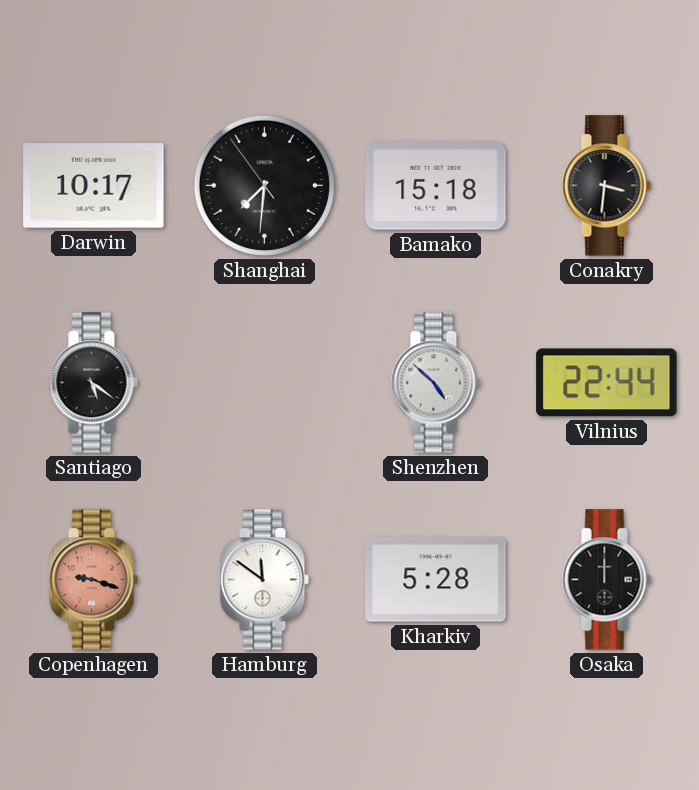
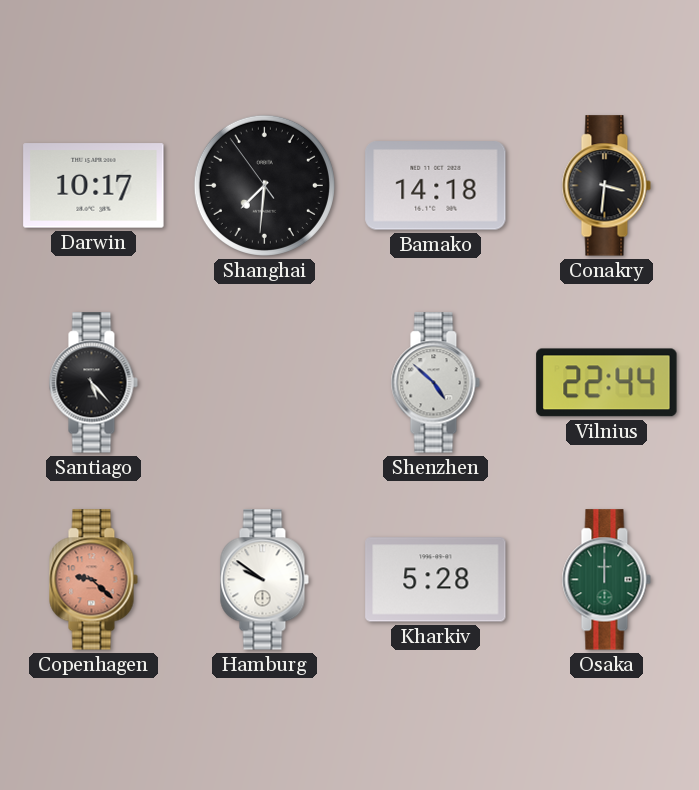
Bamako: 15:18 -> 14:18 (436, 186)
Santiago: 5:21 -> 5:23 (93, 383)
Copenhagen: 9:18 -> 9:22 (93, 580)
Hamburg: 11:51 -> 9:51 (264, 580)
Osaka dial: black -> green (606, 580)
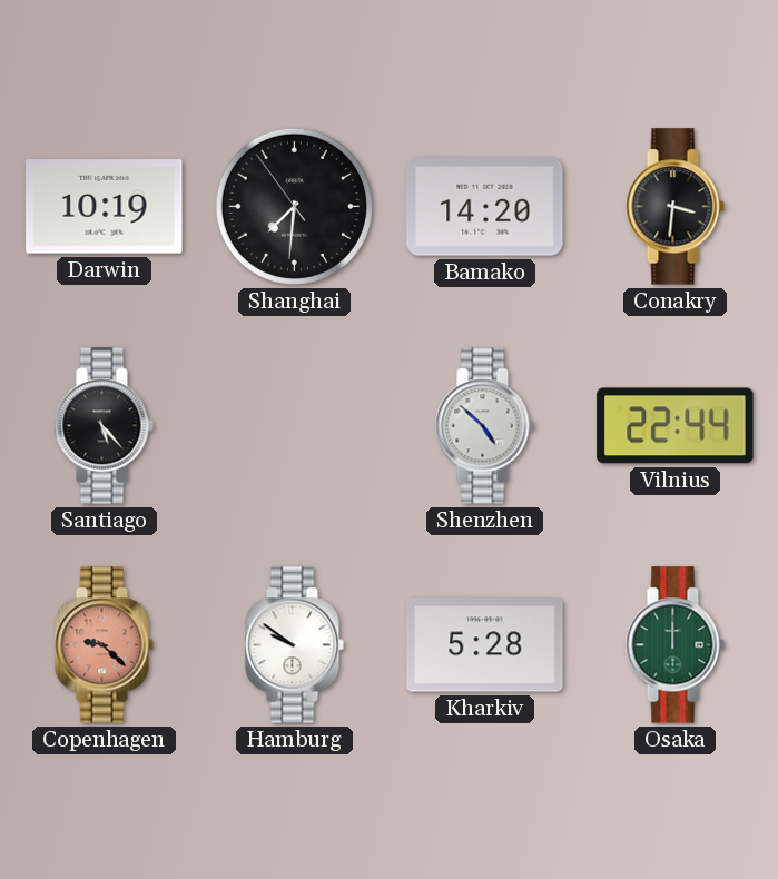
Darwin: 10:17 -> 10:19 (105, 207)
Bamako: 14:18 -> 14:20 (485, 207)
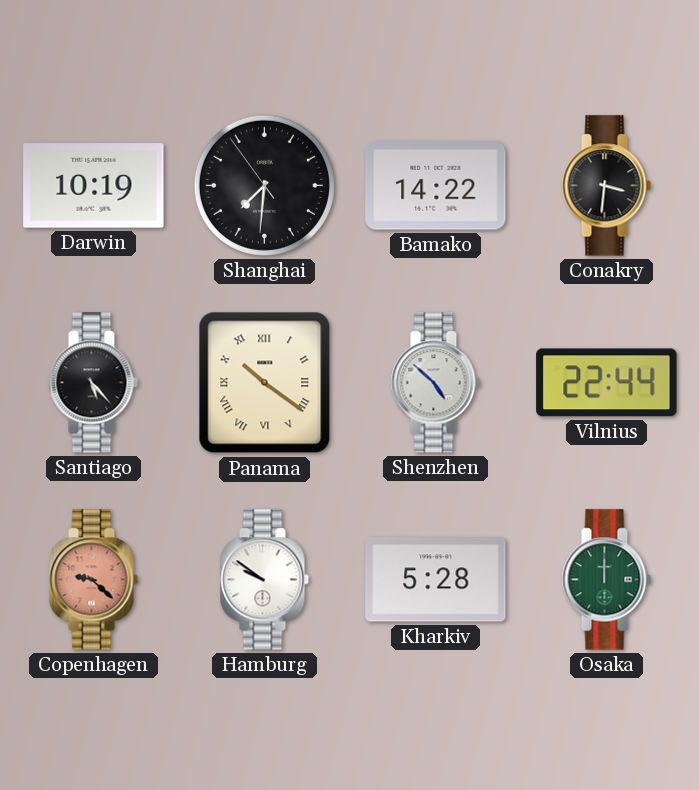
Bamako: 14:20 -> 14:22 (436, 186)
Panama: none -> 10:21 (265, 383)
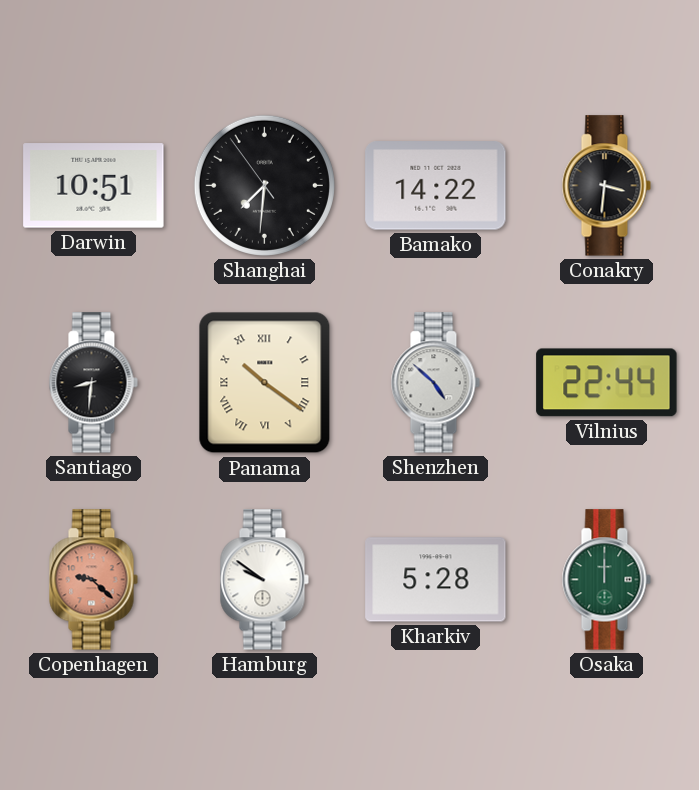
Darwin: 10:19 -> 10:51 (94, 186)
Santiago: 5:23 -> 8:31 (93, 383)
